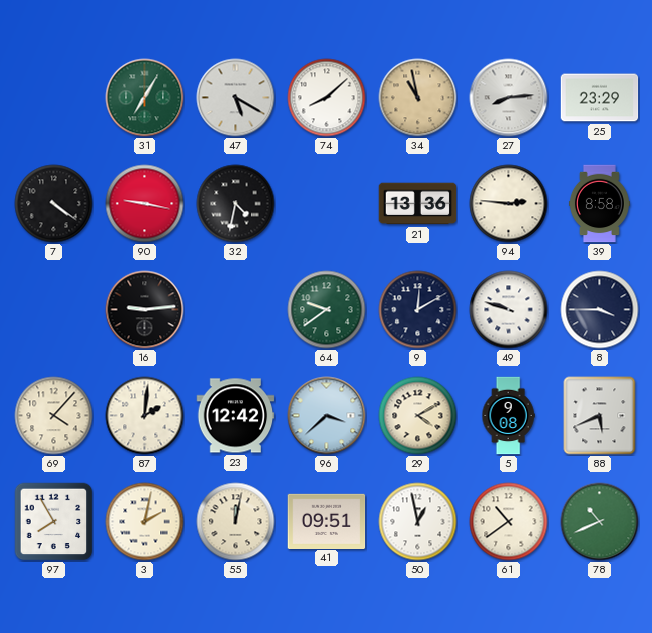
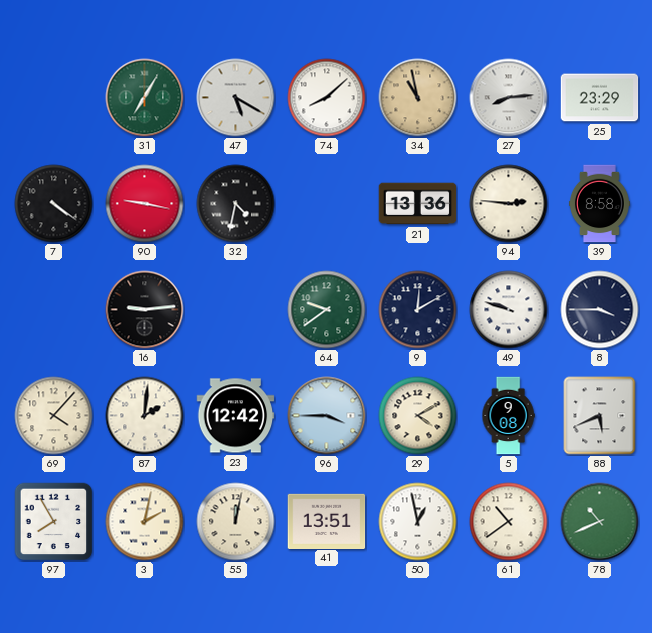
96: 3:38 -> 3:45 (327, 416)
41: 09:51 -> 13:51 (327, 521)
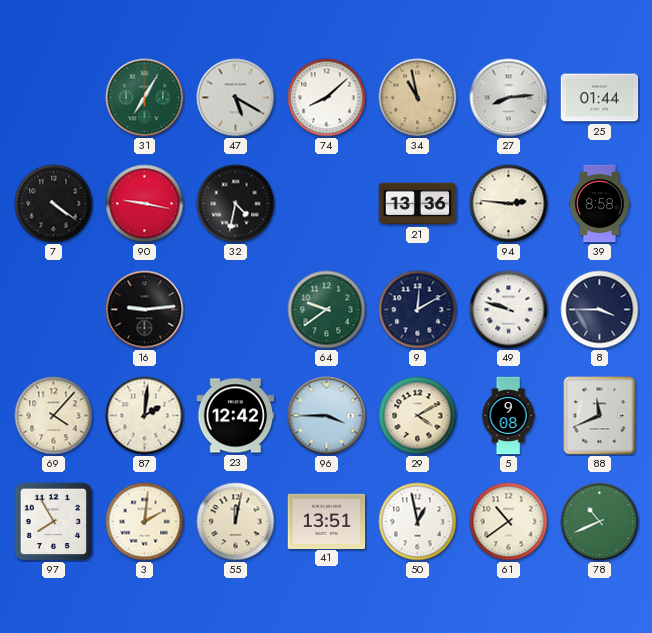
25: 23:29 -> 01:44 (600, 98)
88: 5:41 -> 11:41 (600, 416)
3: 2:02 -> 2:01 (145, 522)
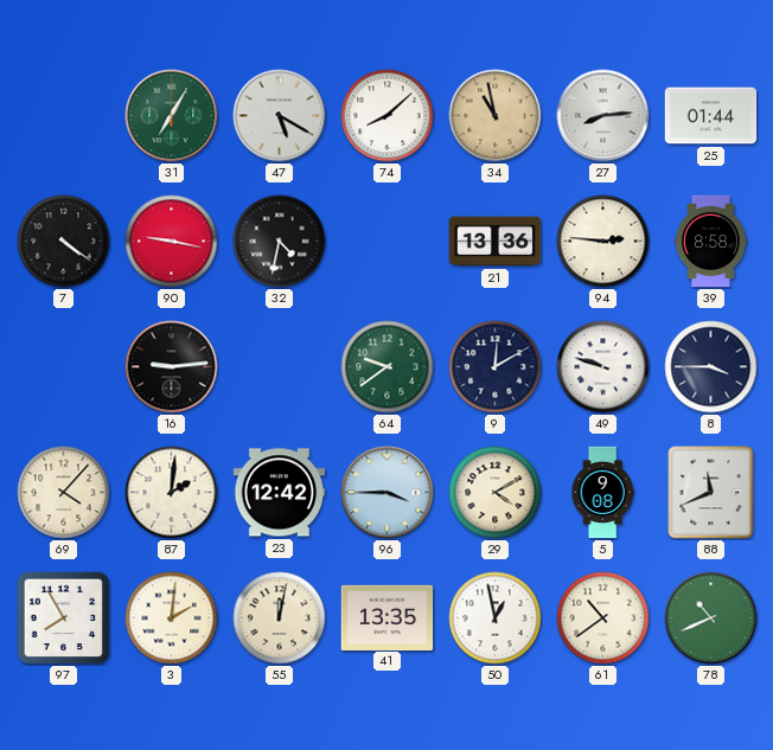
41: 13:51 -> 13:35 (388, 617)
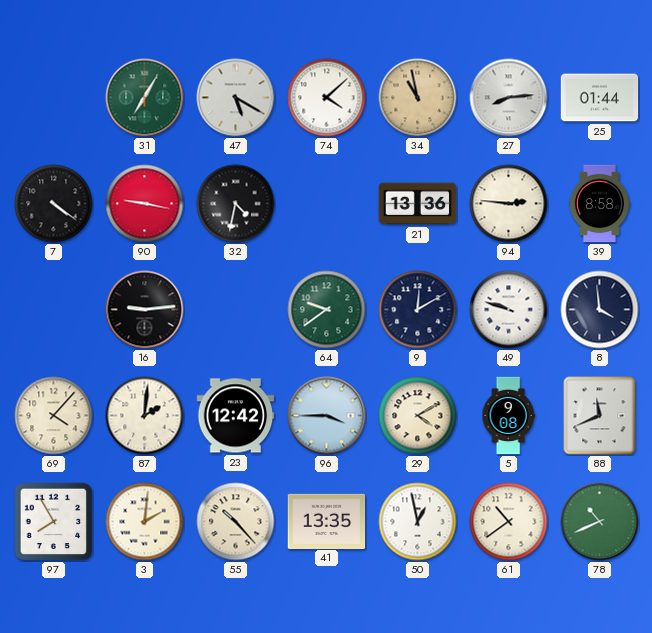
74: 8:08 -> 4:08 (327, 98)
8: 3:45 -> 3:59 (600, 310)
55: 12:02 -> 10:23 (236, 522)
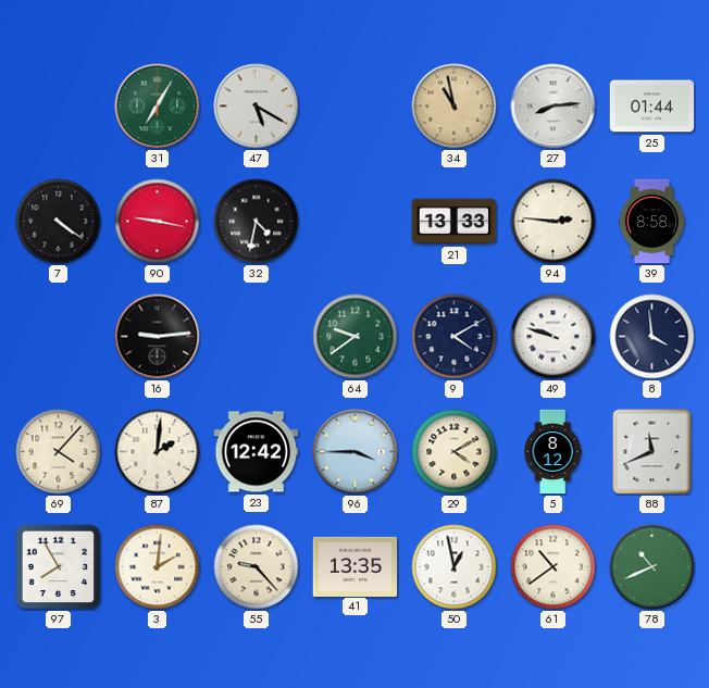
74: 4:08 -> none (327, 98)
21: 13:36 -> 13:33 (455, 222)
9: 12:10 -> 4:10 (455, 337)
5: 9:08 -> 8:12 (552, 452)
55: 10:23 -> 9:23 (257, 567)
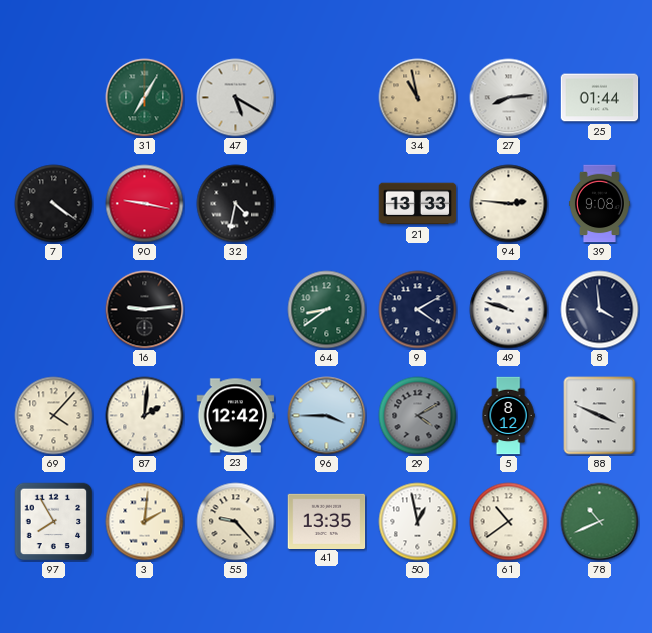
39: 8:58 -> 9:08 (599, 204)
64: 9:39 -> 8:39 (327, 310)
29 dial: cream -> grey (418, 416)
88: 11:41 -> 3:49 (600, 416)
